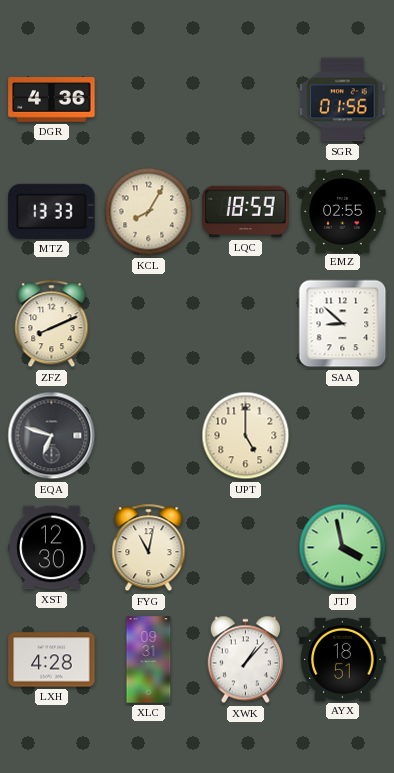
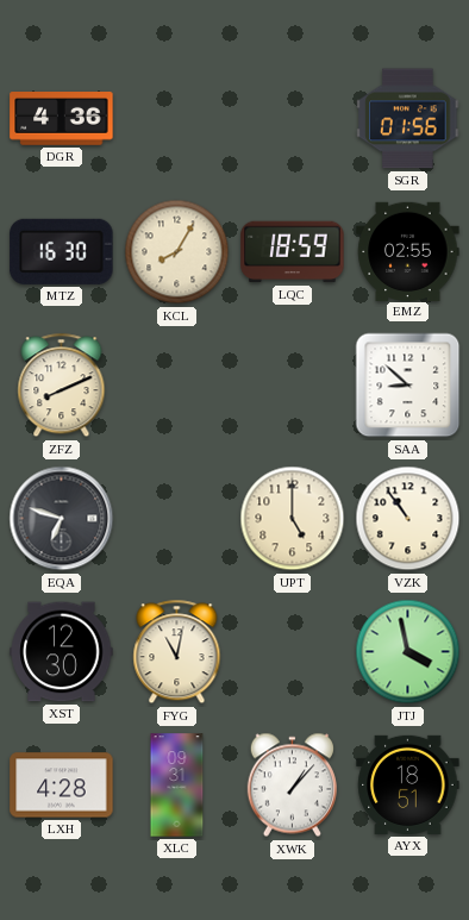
MTZ: 13:33 -> 16:30 (62, 251)
VZK: none -> 10:54 (408, 519)
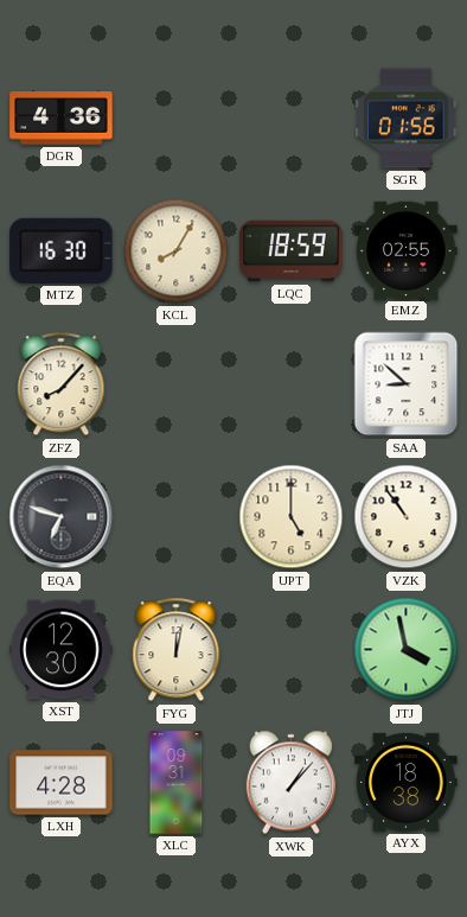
ZFZ: 8:11 -> 8:07 (62, 384)
FYG: 11:02 -> 12:02 (177, 650)
AYX: 18:51 -> 18:38 (407, 782)
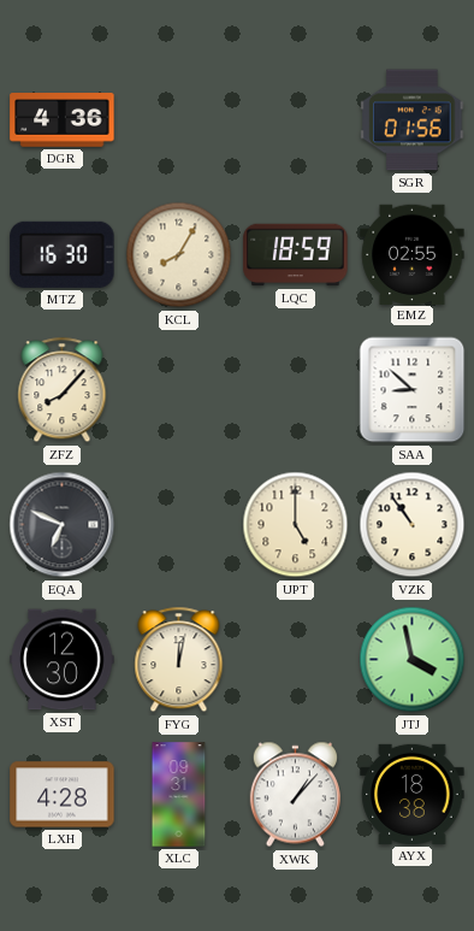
EQA: 6:48 -> 6:49 (63, 525)
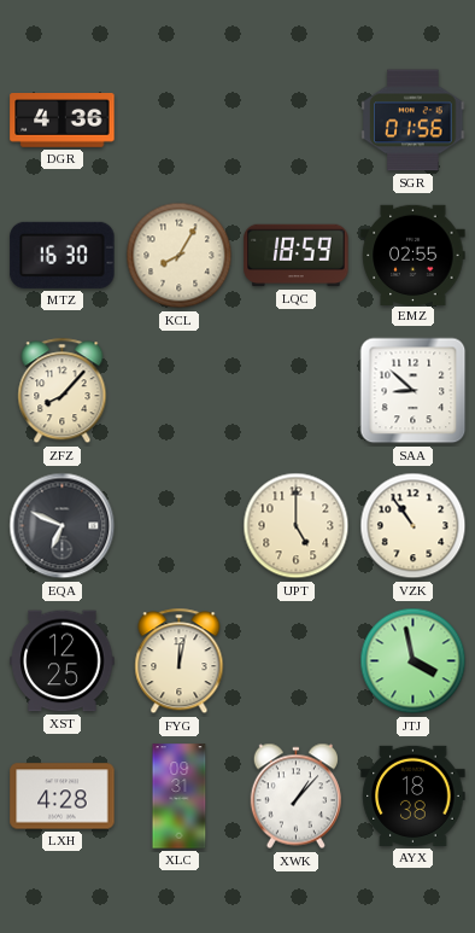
XST: 12:30 -> 12:25 (63, 661)
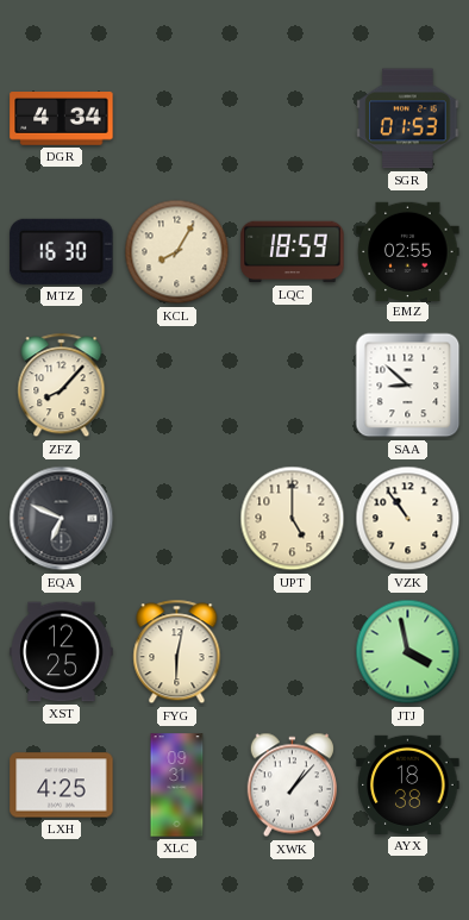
DGR: 4:36 -> 4:34 (62, 119)
SGR: 01:56 -> 01:53 (408, 119)
FYG: 12:02 -> 6:02 (177, 652)
LXH: 4:28 -> 4:25 (62, 786)
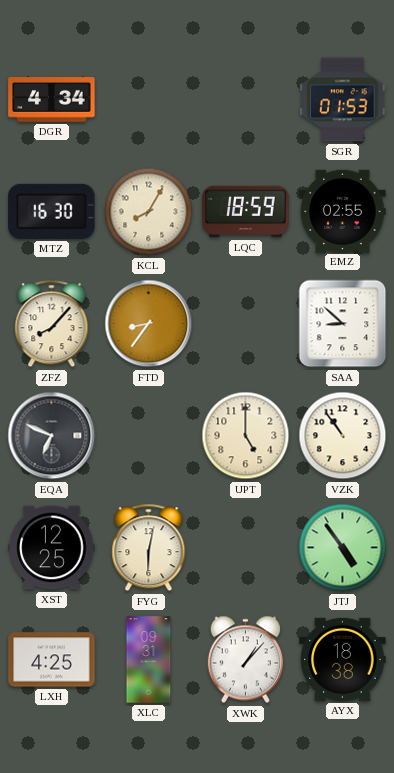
FTD: none -> 8:36 (149, 324)
JTJ: 3:58 -> 4:54 (343, 548)
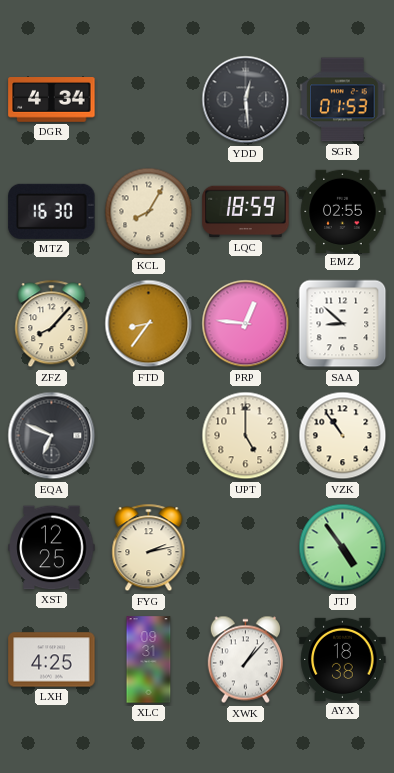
YDD: none -> 12:29 (246, 100)
PRP: none -> 12:46 (246, 324)
FYG: 6:02 -> 2:13 (149, 548)
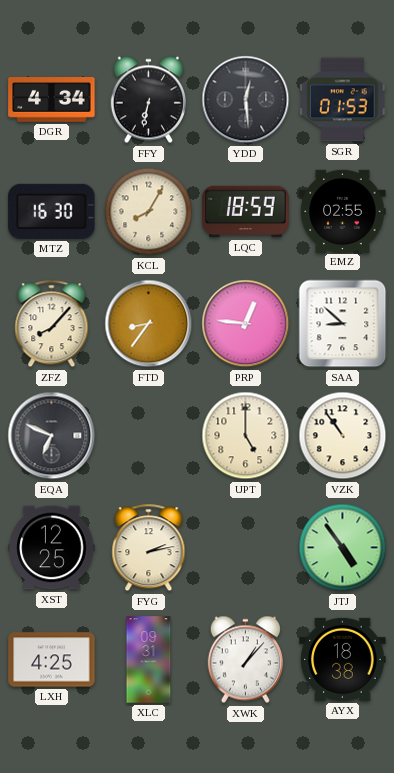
FFY: none -> 6:32 (148, 100)
